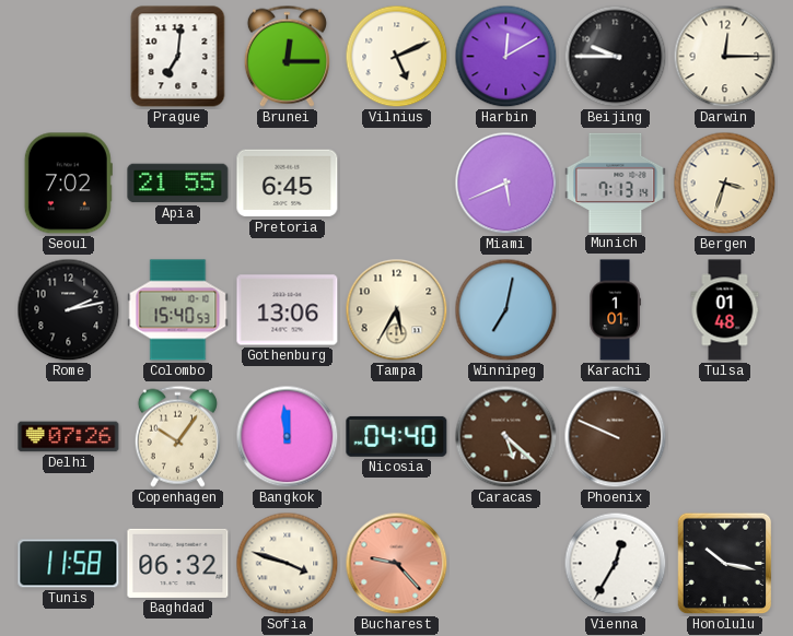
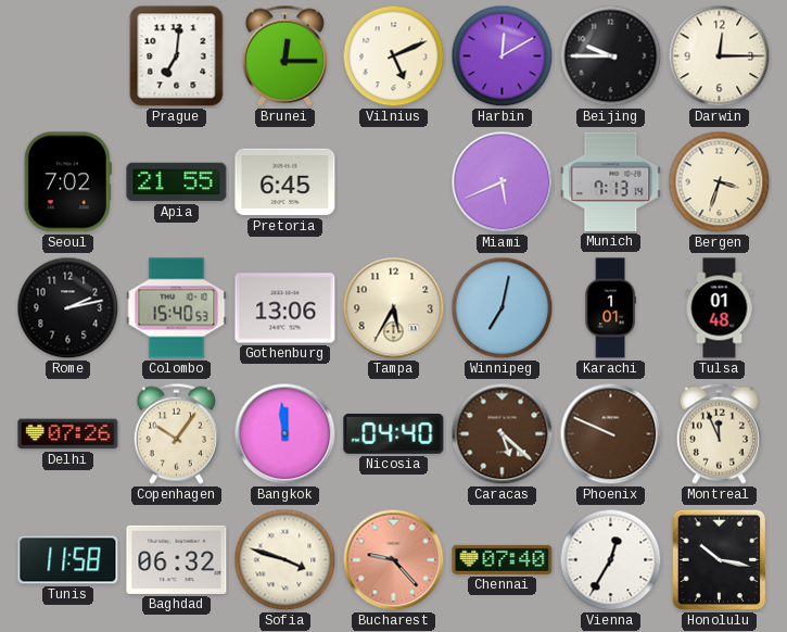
Montreal: none -> 11:56 (719, 433)
Chennai: none -> 07:40 (503, 559)
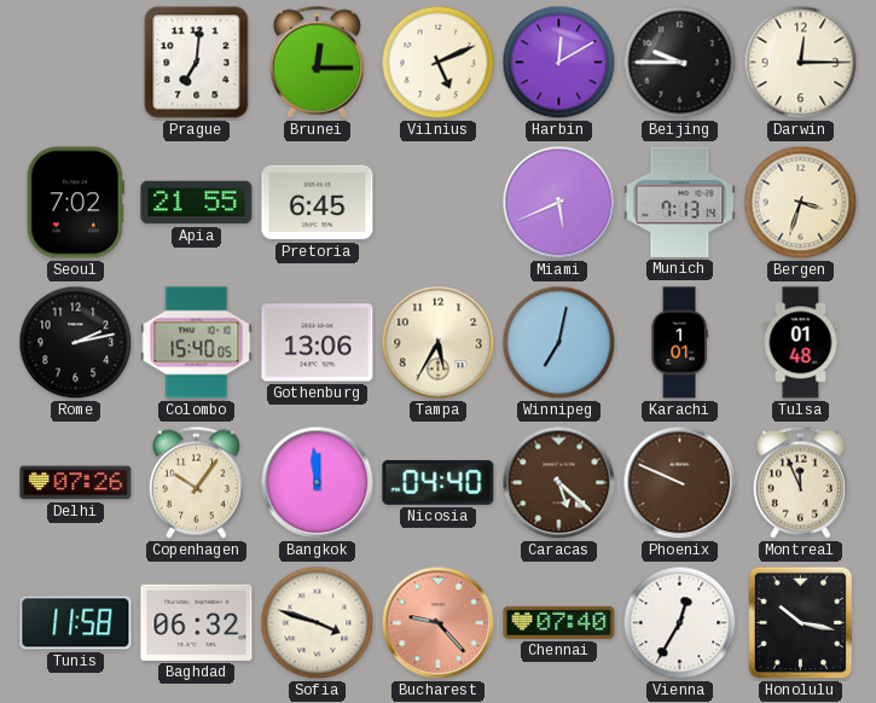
Colombo: 15:40:53 -> 15:40:05 (197, 343)
